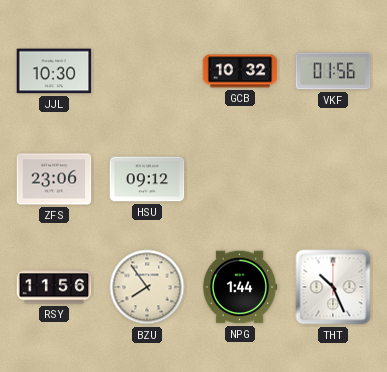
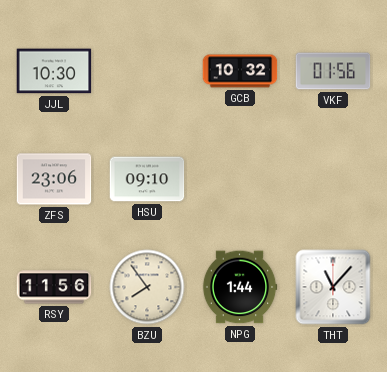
HSU: 09:12 -> 09:10 (147, 179)
THT: 10:26 -> 11:07 (333, 287)
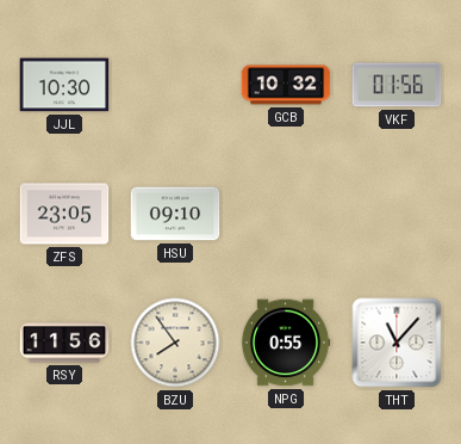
ZFS: 23:06 -> 23:05 (64, 214)
NPG: 1:44 -> 0:55 (286, 343)
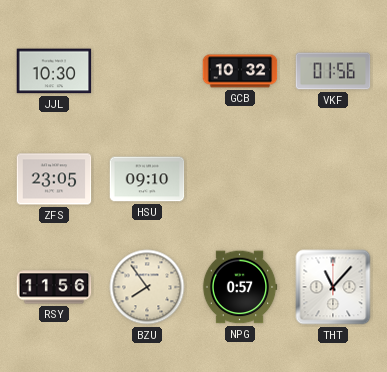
NPG: 0:55 -> 0:57 (240, 287)
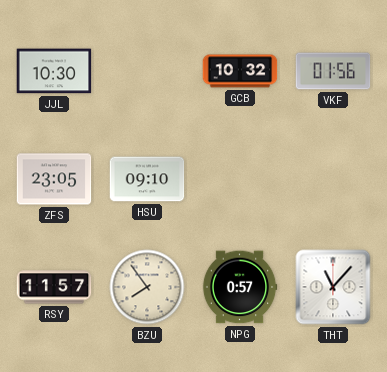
RSY: 11:56 -> 11:57 (54, 287)
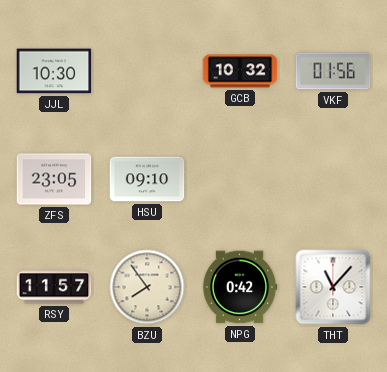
NPG: 0:57 -> 0:42 (240, 287)
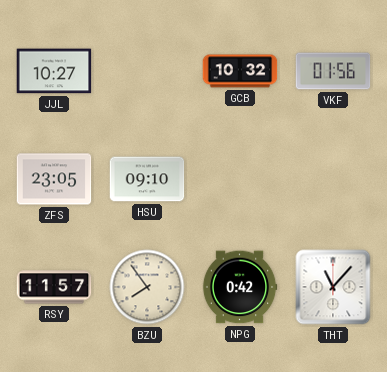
JJL: 10:30 -> 10:27 (54, 71)
